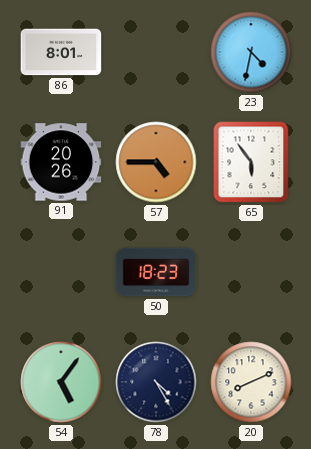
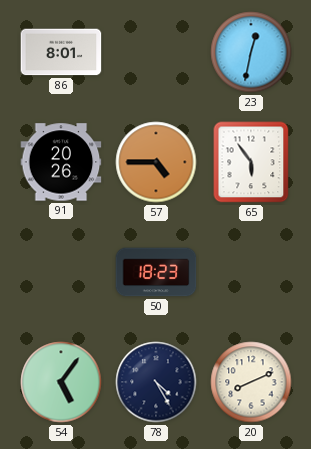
23: 4:32 -> 12:32 (251, 52)
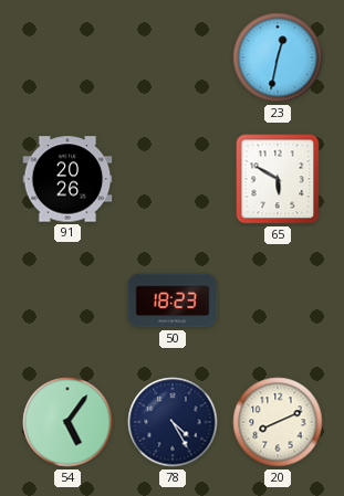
86: 8:01 -> none (61, 52)
57: 4:45 -> none (156, 162)
65: 5:54 -> 5:50 (278, 179)
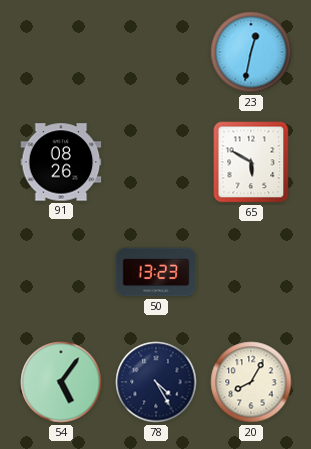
91: 20:26 -> 08:26 (61, 162)
50: 18:23 -> 13:23 (156, 272)
20: 8:11 -> 8:05 (251, 382)
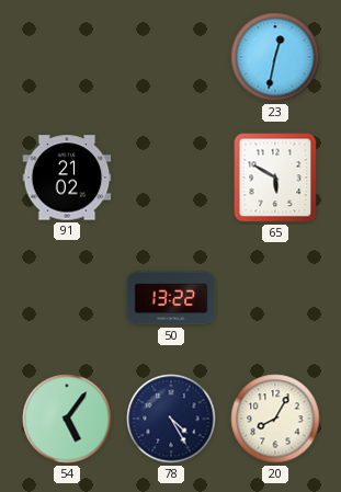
91: 08:26 -> 21:02 (67, 178)
50: 13:23 -> 13:22 (171, 298)
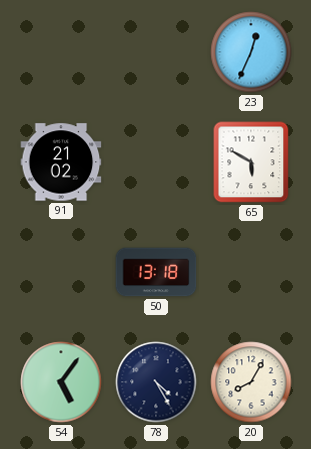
23: 12:32 -> 12:34 (251, 52)
50: 13:22 -> 13:18 (156, 272)
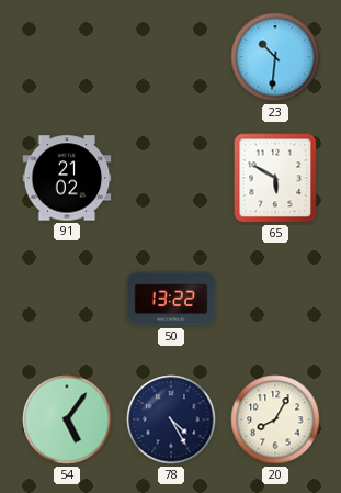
23: 12:34 -> 10:31 (275, 57)
50: 13:18 -> 13:22 (171, 299)
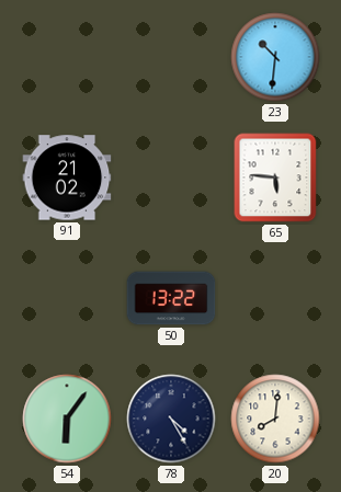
65: 5:50 -> 5:46 (275, 178)
54: 5:06 -> 6:06 (67, 419)
20: 8:05 -> 8:01 (275, 419)
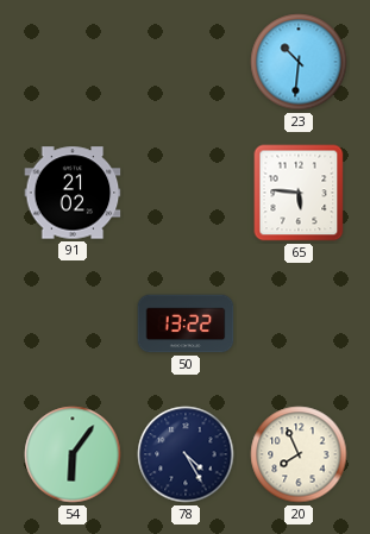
20: 8:01 -> 7:56 (299, 454)
